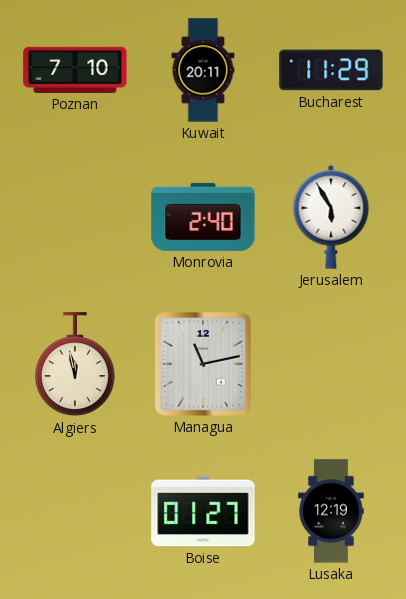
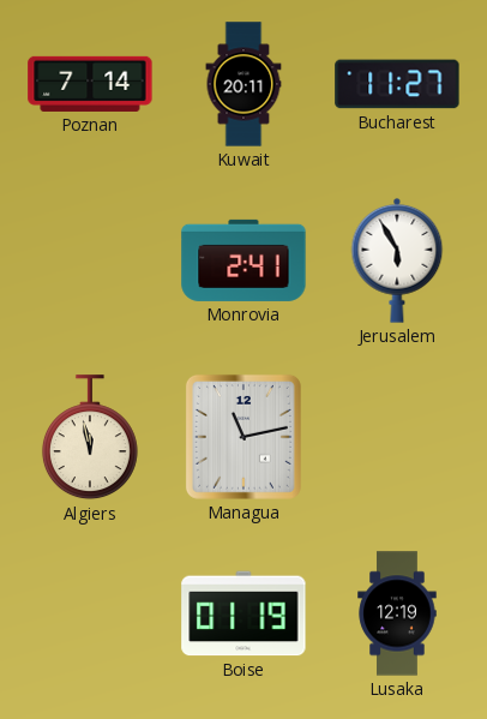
Poznan: 7:10 -> 7:14 (90, 84)
Bucharest: 11:29 -> 11:27 (397, 84)
Monrovia: 2:40 -> 2:41 (243, 260)
Boise: 01:27 -> 01:19 (243, 613)
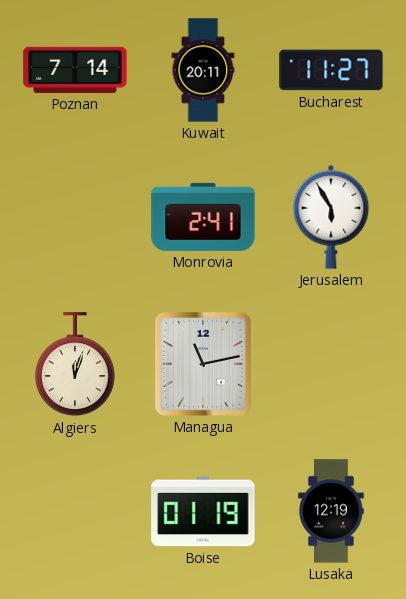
Algiers: 11:58 -> 12:03 (75, 365)
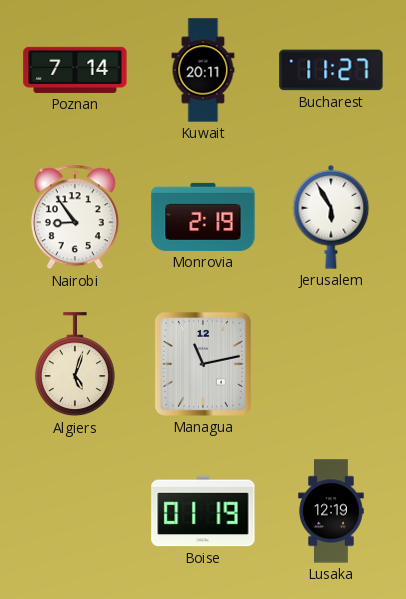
Nairobi: none -> 8:54 (75, 217)
Monrovia: 2:41 -> 2:19 (203, 217)
Algiers: 12:03 -> 5:03 (75, 365)
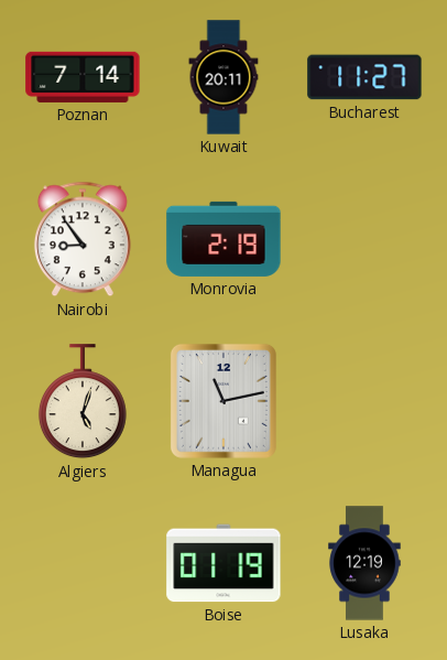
Jerusalem: 5:55 -> none (331, 217)
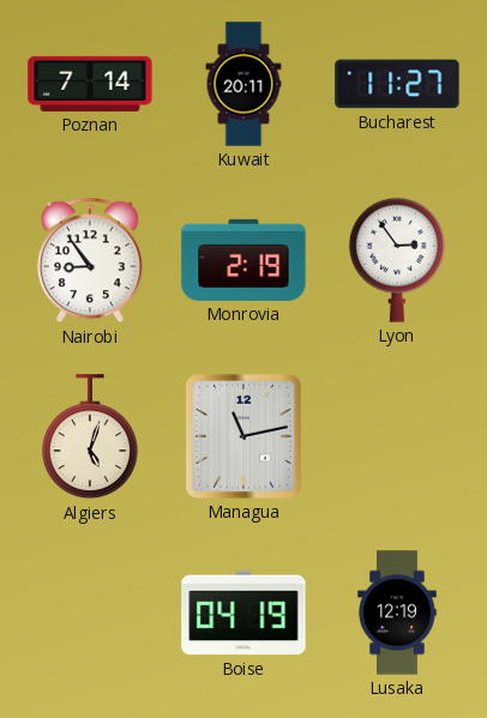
Lyon: none -> 2:54 (397, 260)
Boise: 01:19 -> 04:19 (243, 613)
